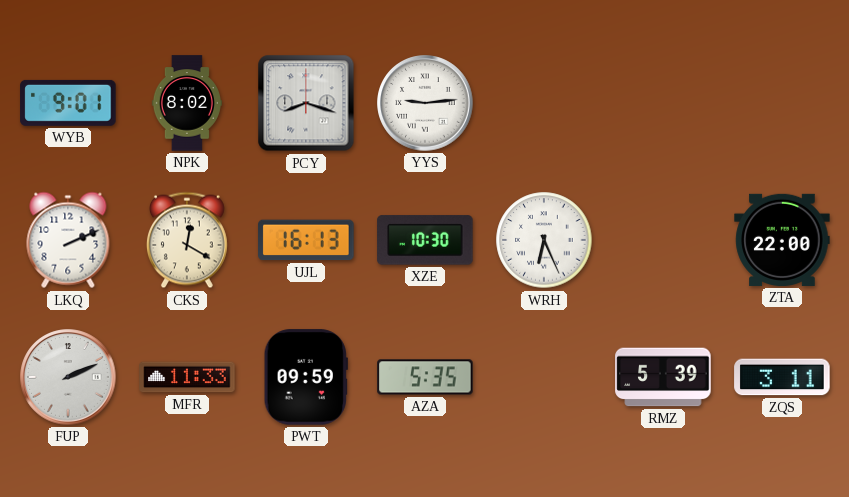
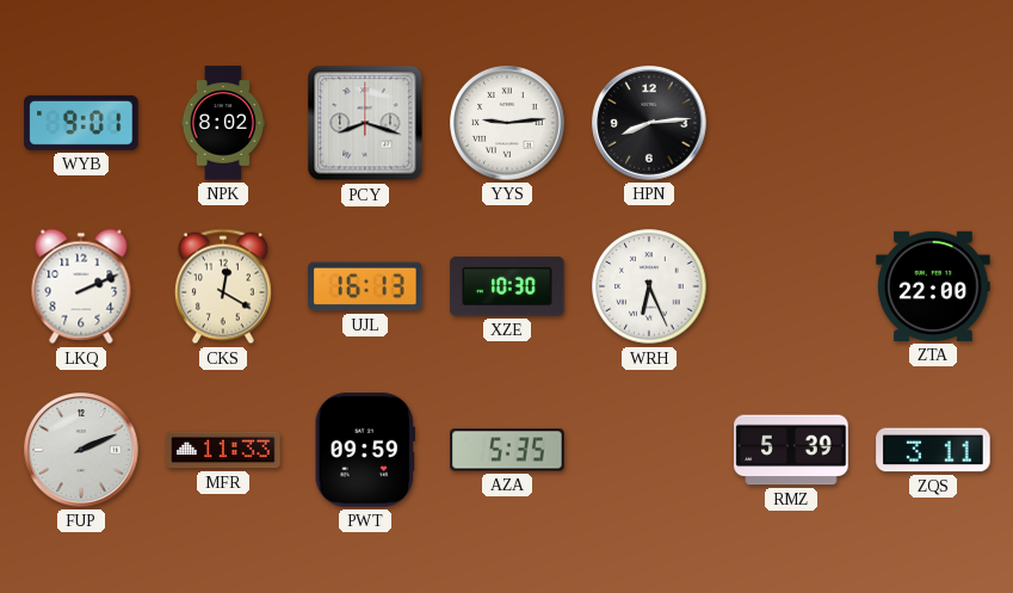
HPN: none -> 8:14 (649, 123)
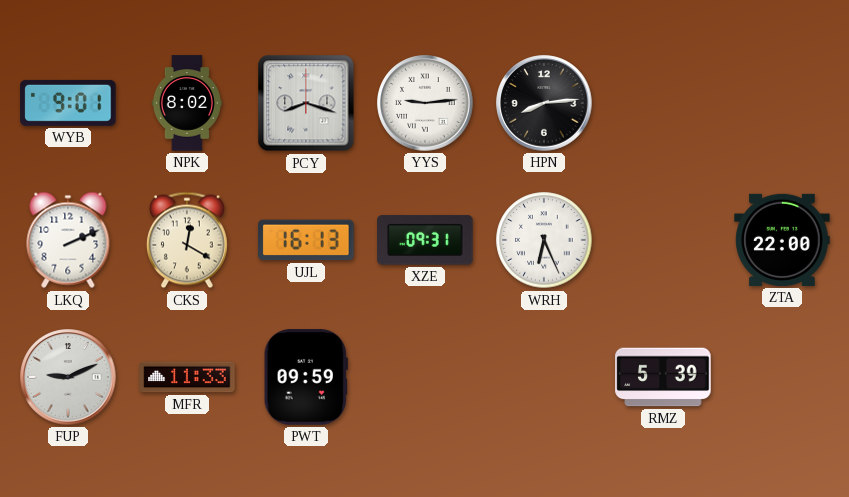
XZE: 10:30 -> 09:31 (425, 240)
FUP: 2:11 -> 9:11 (68, 377)
AZA: 5:35 -> none (507, 450)
ZQS: 3:11 -> none (933, 450)
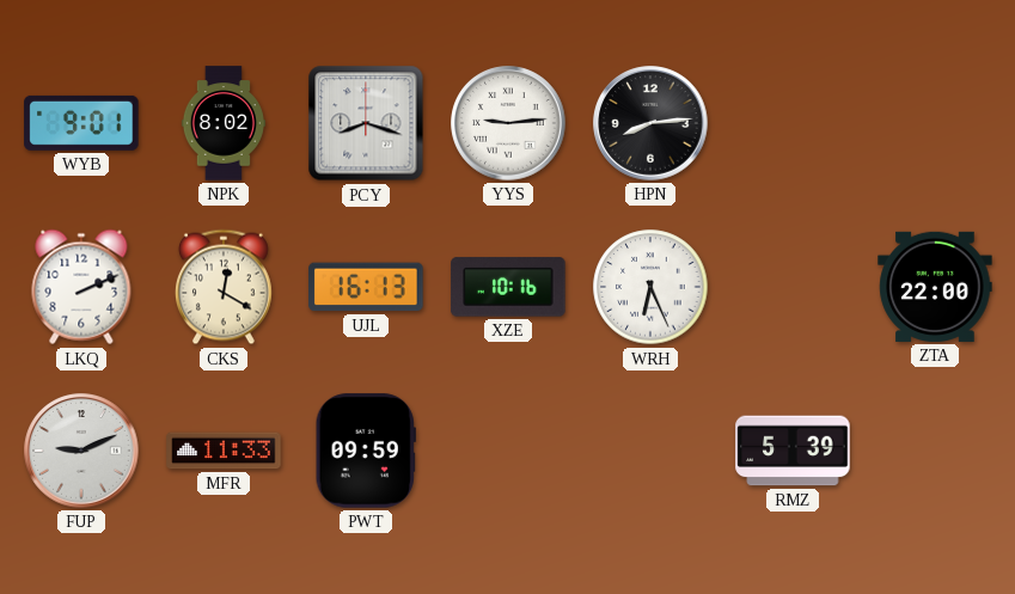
XZE: 09:31 -> 10:16 (508, 287)
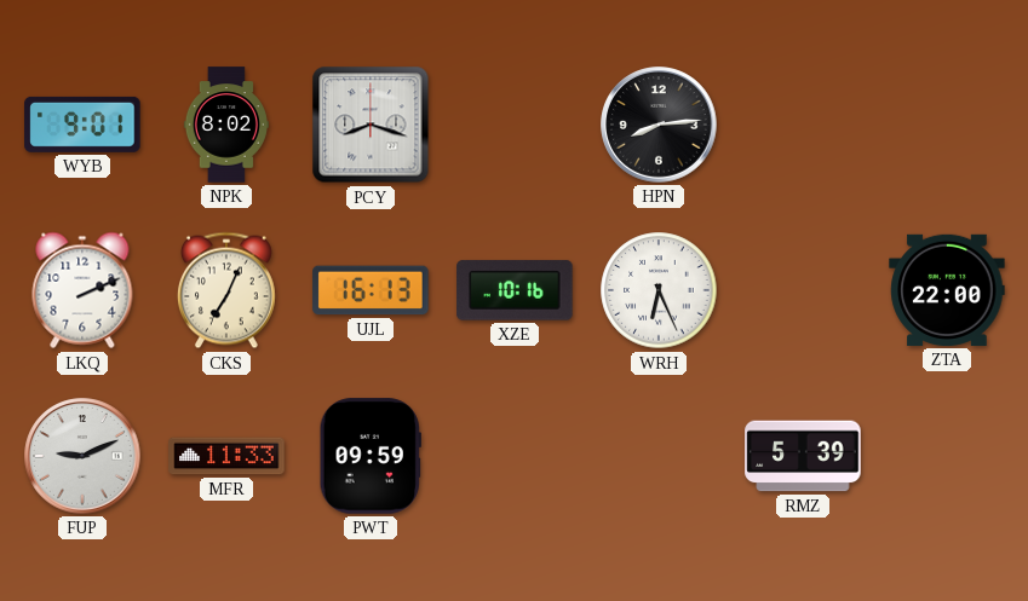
YYS: 9:14 -> none (508, 123)
CKS: 12:20 -> 7:04 (226, 290)
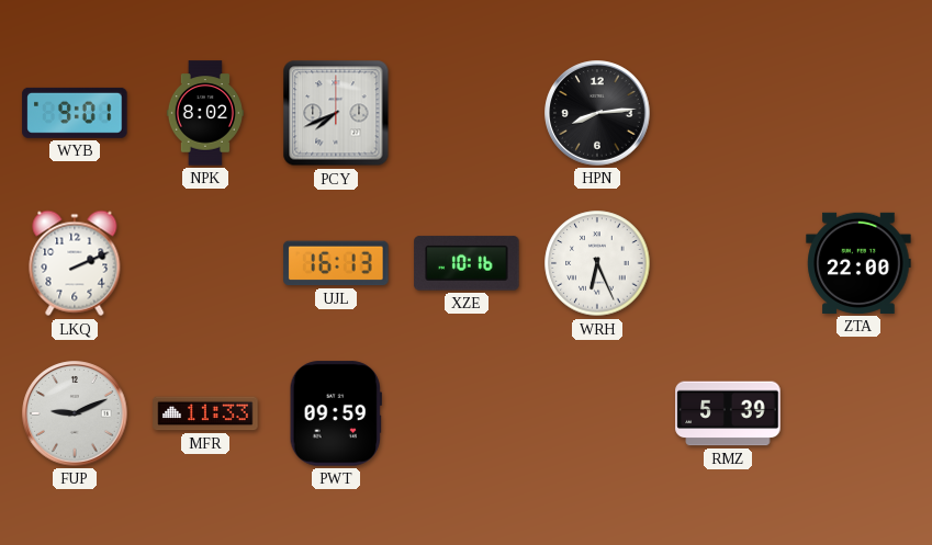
PCY: 8:18 -> 7:41 (336, 113)
CKS: 7:04 -> none (226, 290)
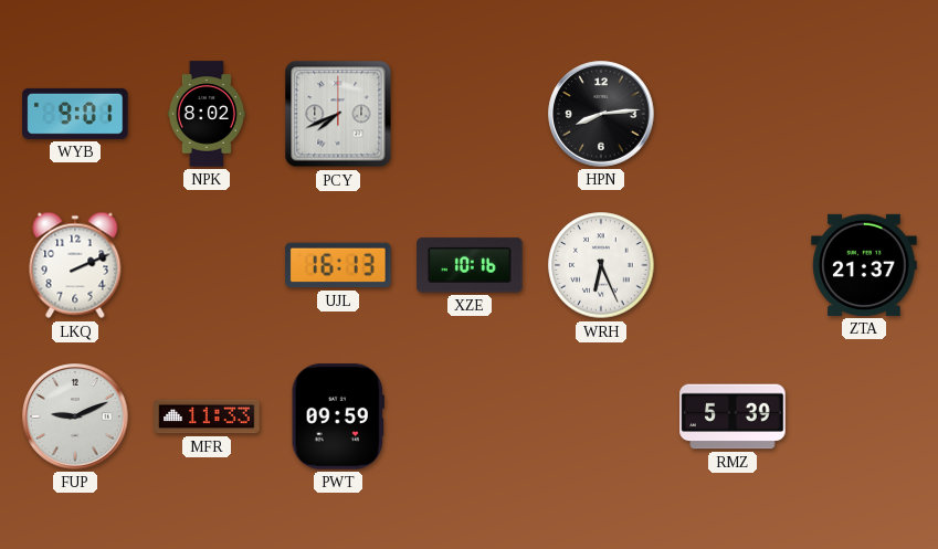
ZTA: 22:00 -> 21:37 (864, 265)
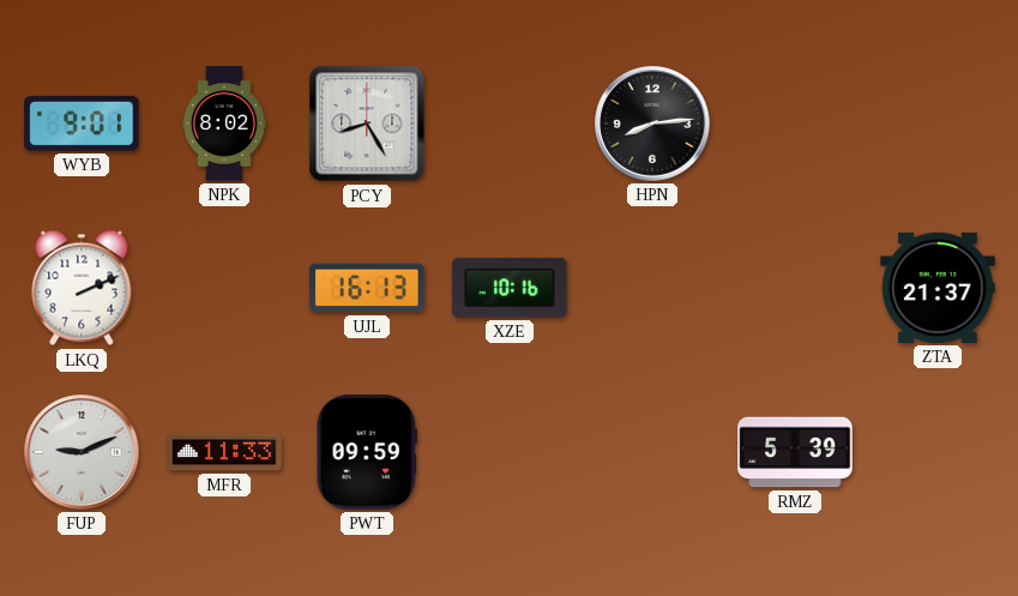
PCY: 7:41 -> 8:25 (367, 124)
WRH: 6:26 -> none (601, 265)
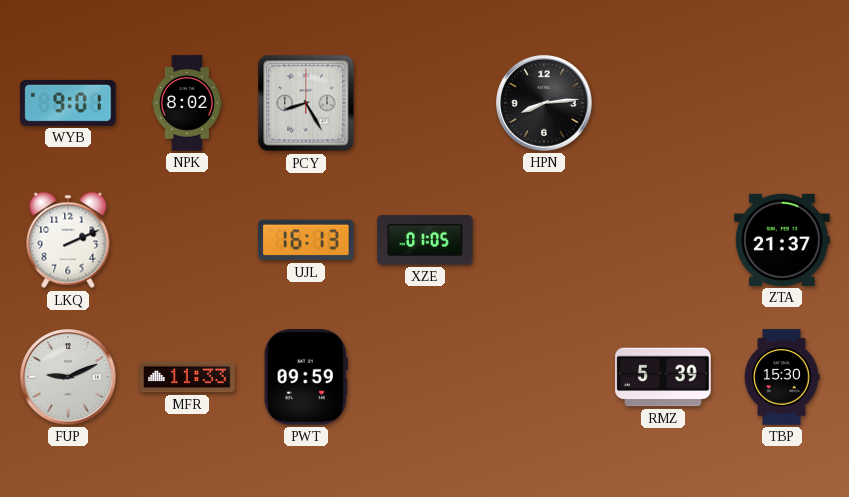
XZE: 10:16 -> 01:05 (425, 240)
TBP: none -> 15:30 (782, 377)
